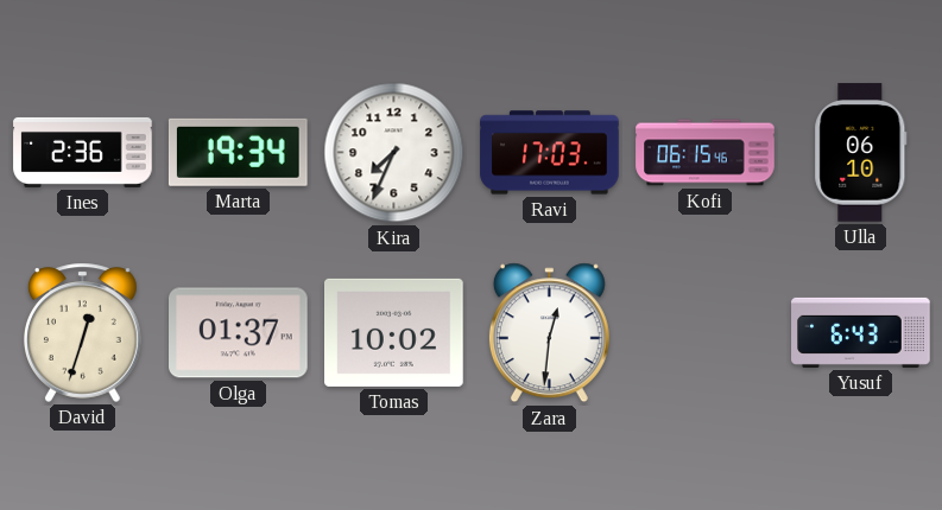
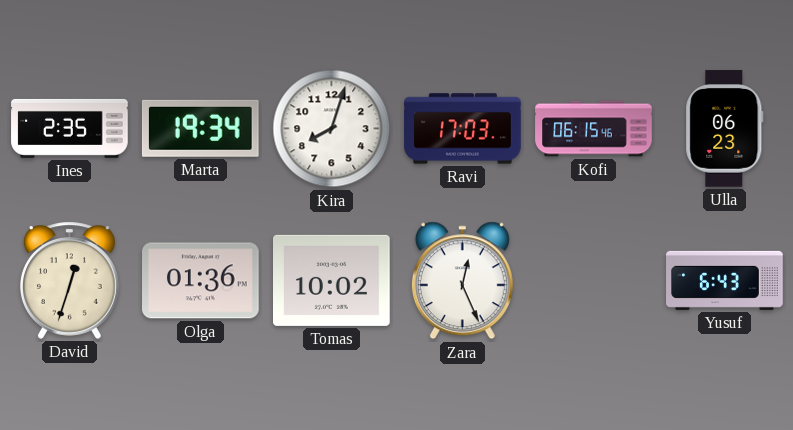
Ines: 2:36 -> 2:35 (70, 128)
Kira: 7:34 -> 8:03 (332, 129)
Ulla: 06:10 -> 06:23 (725, 129)
Olga: 01:37 -> 01:36 (201, 281)
Zara: 12:31 -> 12:26 (462, 281)
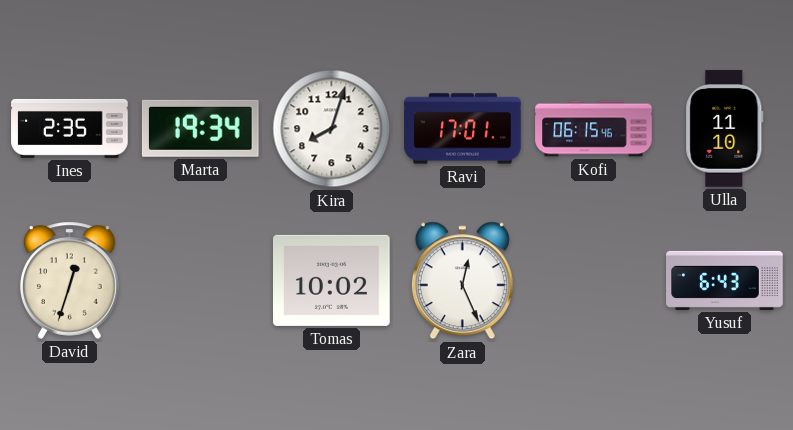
Ravi: 17:03 -> 17:01 (463, 129)
Ulla: 06:23 -> 11:10 (725, 129)
Olga: 01:36 -> none (201, 281)
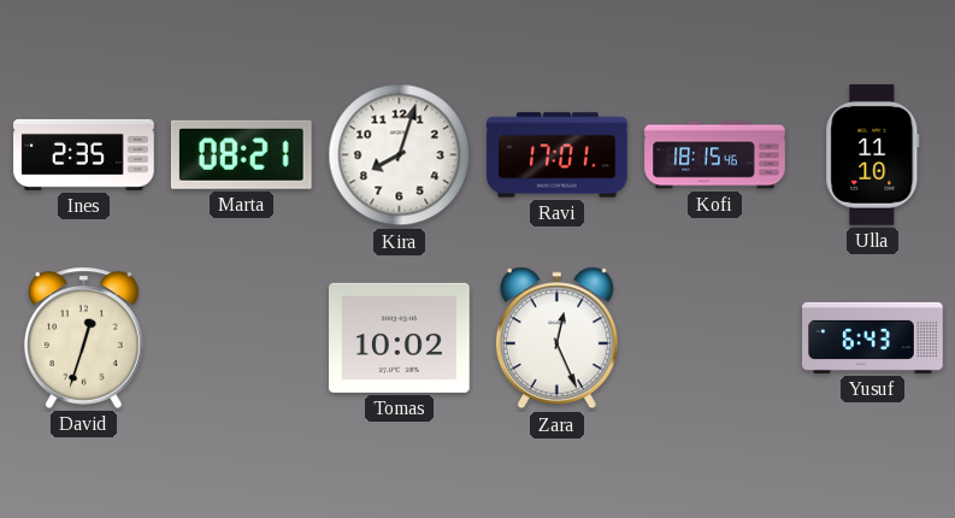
Marta: 19:34 -> 08:21 (241, 154)
Kofi: 06:15 -> 18:15 (715, 155)
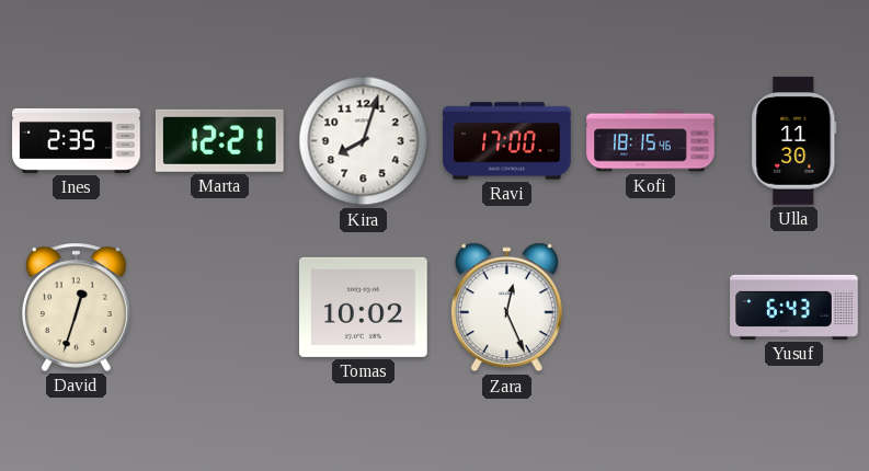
Marta: 08:21 -> 12:21 (219, 140)
Ravi: 17:01 -> 17:00 (507, 141)
Ulla: 11:10 -> 11:30 (794, 141)
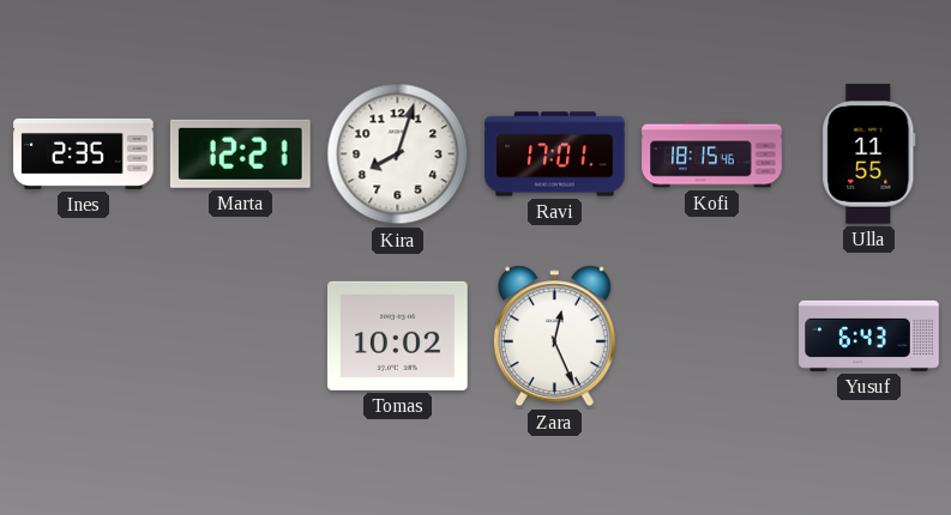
Ravi: 17:00 -> 17:01 (555, 154)
Ulla: 11:30 -> 11:55 (869, 154)
David: 12:33 -> none (76, 307)
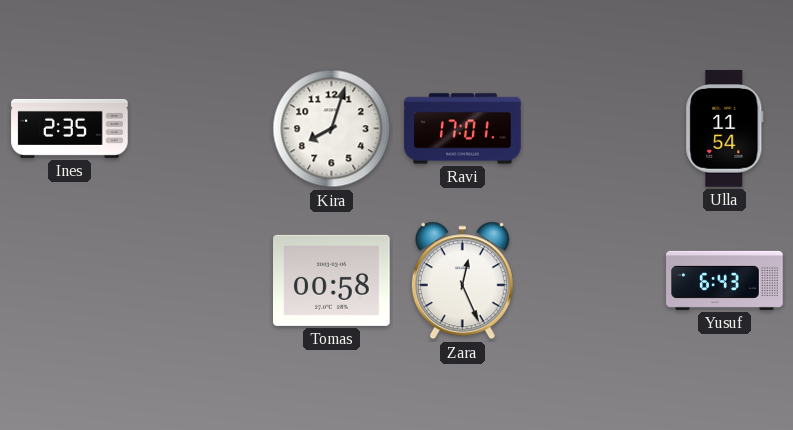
Marta: 12:21 -> none (240, 153)
Kofi: 18:15 -> none (712, 154)
Ulla: 11:55 -> 11:54 (725, 129)
Tomas: 10:02 -> 00:58 (332, 280)
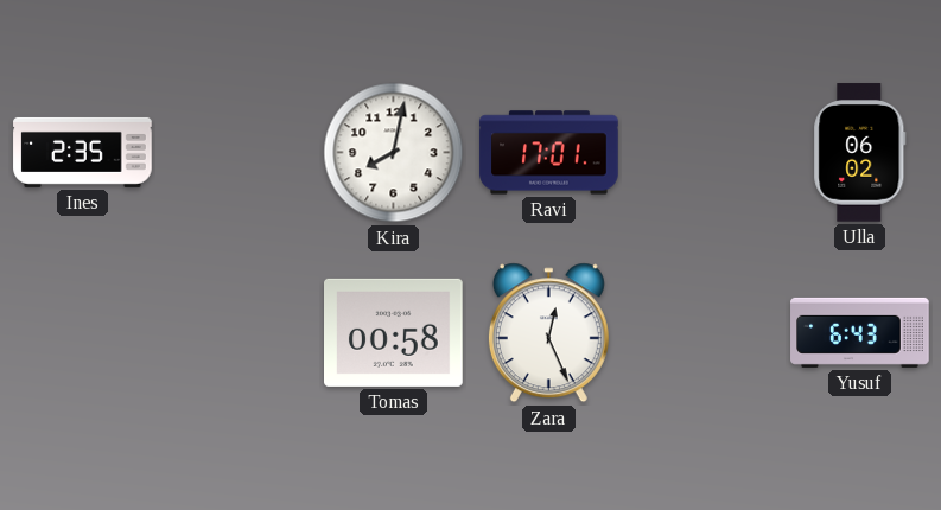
Kira: 8:03 -> 8:02 (394, 153)
Ulla: 11:54 -> 06:02 (860, 153)
